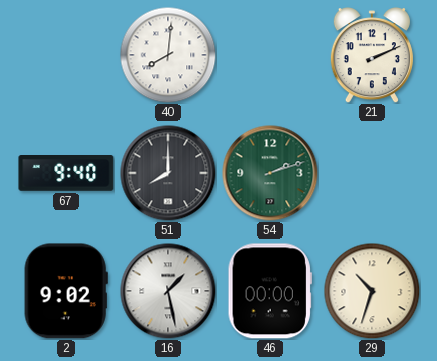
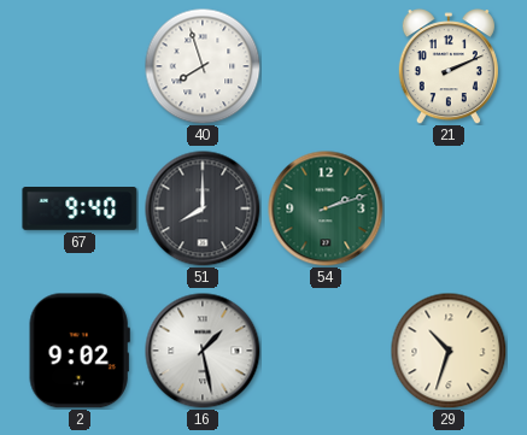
40: 8:01 -> 7:57 (203, 66)
46: 00:00 -> none (270, 291)
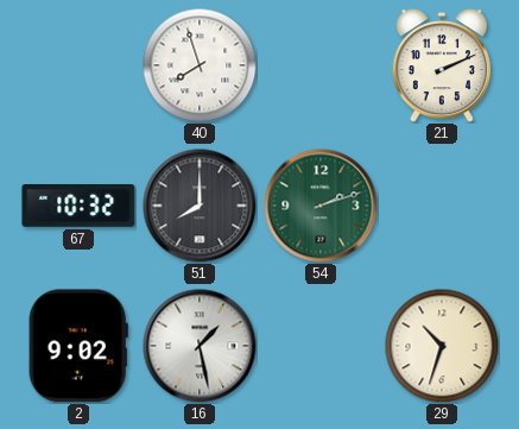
67: 9:40 -> 10:32 (78, 207)
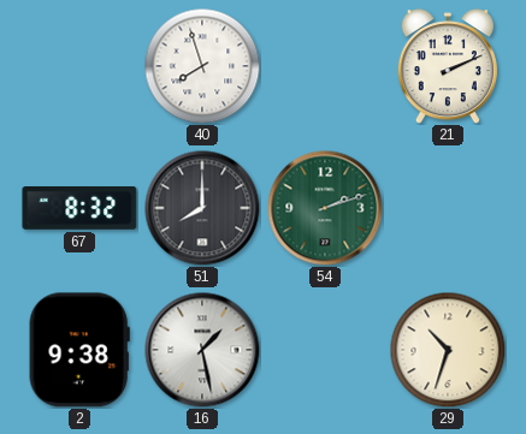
67: 10:32 -> 8:32 (79, 209)
2: 9:02 -> 9:38 (79, 350)
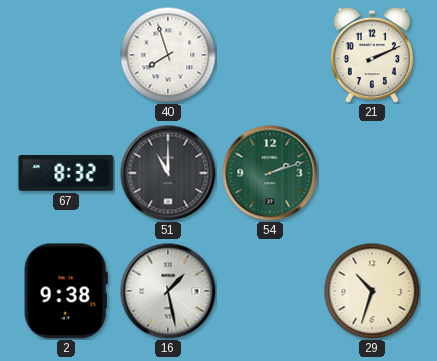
51: 8:00 -> 11:00 (168, 173)
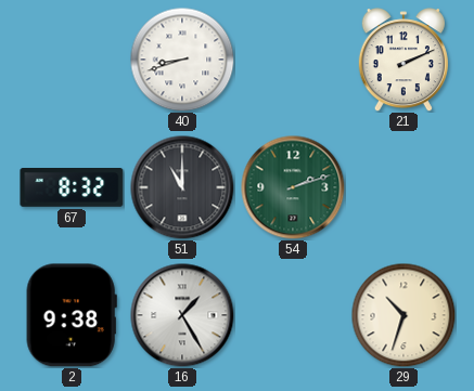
40: 7:57 -> 8:42 (182, 60)
16: 1:28 -> 1:25 (182, 315)
